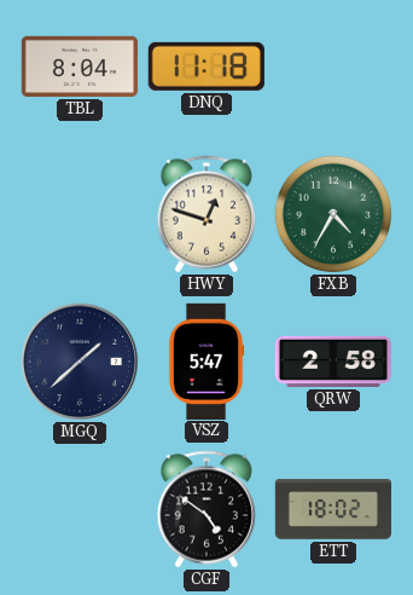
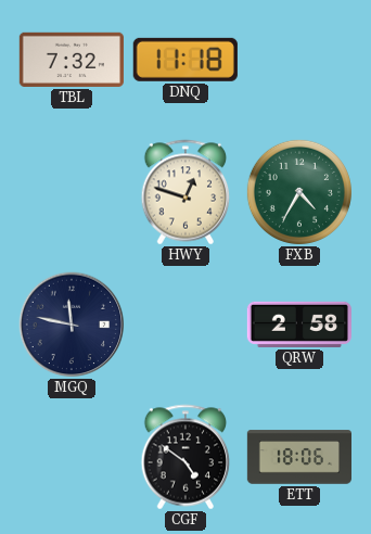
TBL: 8:04 -> 7:32 (72, 60)
MGQ: 1:38 -> 11:47 (72, 325)
VSZ: 5:47 -> none (206, 360)
ETT: 18:02 -> 18:06 (298, 457)
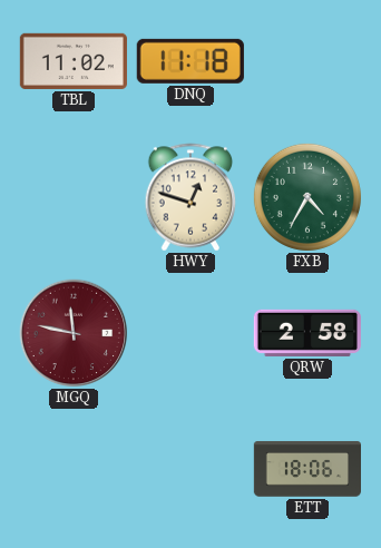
TBL: 7:32 -> 11:02 (74, 61)
MGQ dial: navy -> burgundy (74, 333)
CGF: 4:51 -> none (185, 457)
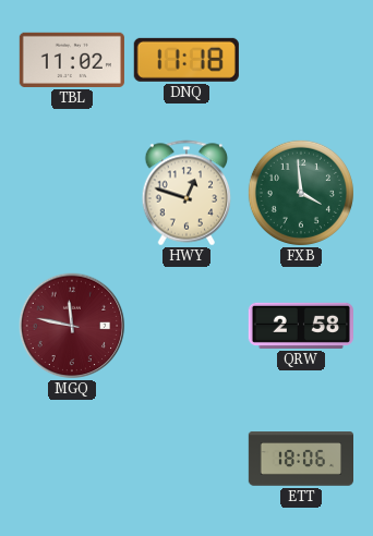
FXB: 4:35 -> 3:59 (301, 193)
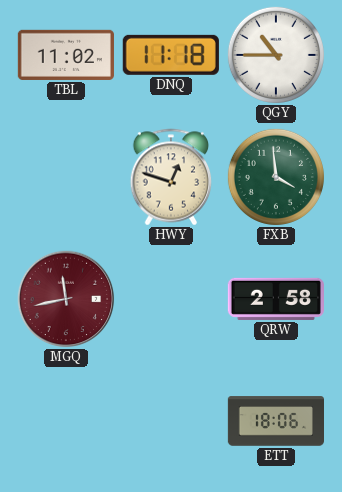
QGY: none -> 10:45 (276, 55)
MGQ: 11:47 -> 11:43 (66, 299)
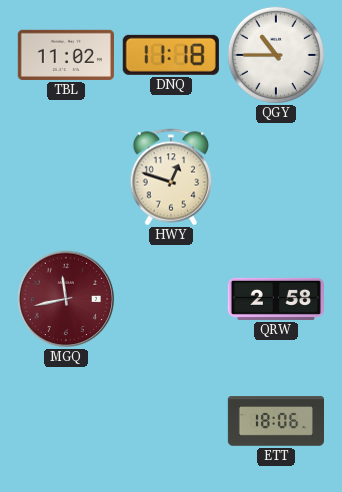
FXB: 3:59 -> none (276, 177)
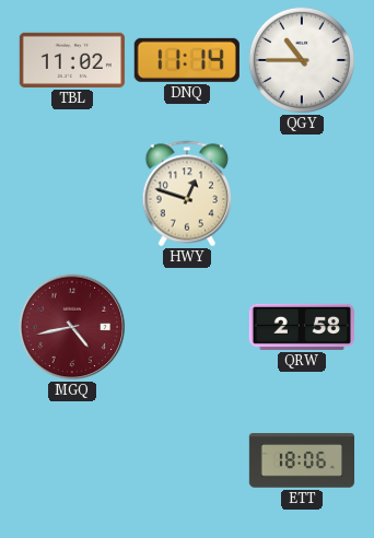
DNQ: 11:18 -> 11:14 (187, 60)
MGQ: 11:43 -> 4:43 (72, 327)
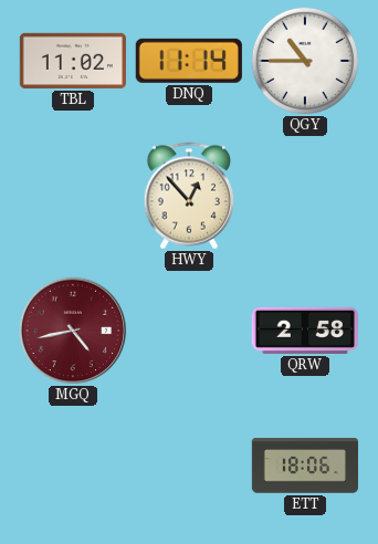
HWY: 12:48 -> 12:53 (189, 196)
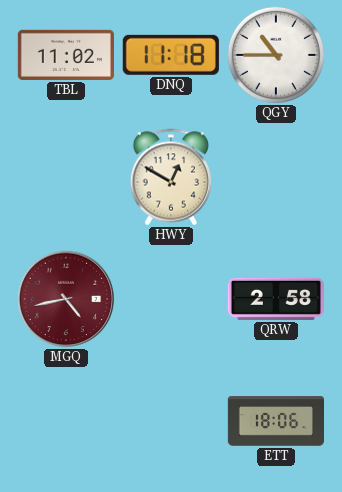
DNQ: 11:14 -> 11:18 (171, 55)
HWY: 12:53 -> 12:50 (171, 177)
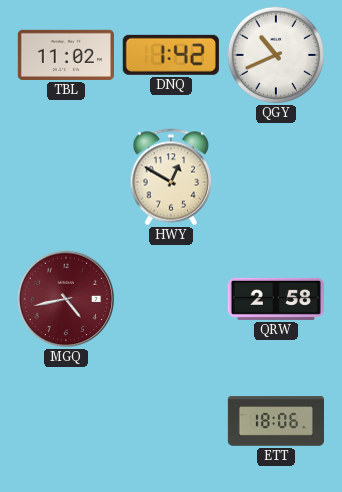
DNQ: 11:18 -> 1:42 (171, 55)
QGY: 10:45 -> 10:41 (276, 55)
